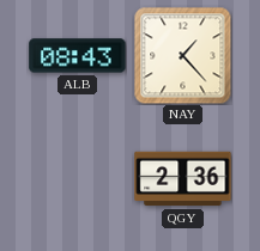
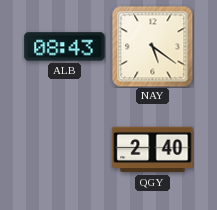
NAY: 1:23 -> 5:21 (152, 47)
QGY: 2:36 -> 2:40 (153, 150)
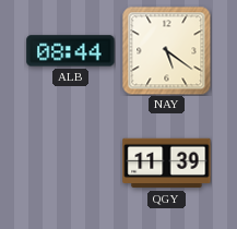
ALB: 08:43 -> 08:44 (71, 51)
QGY: 2:40 -> 11:39 (167, 164)
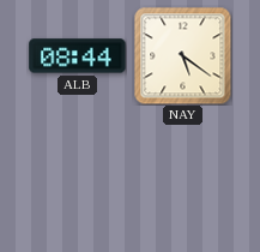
QGY: 11:39 -> none (167, 164)
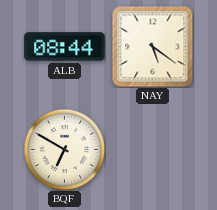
BQF: none -> 6:50 (64, 149)
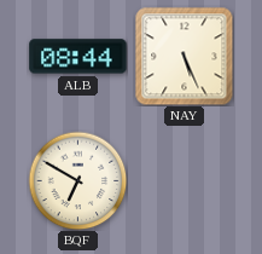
NAY: 5:21 -> 5:26 (184, 57)
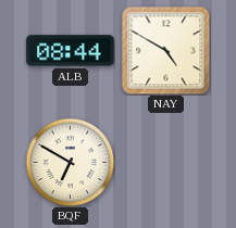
NAY: 5:26 -> 4:50 (165, 51)
